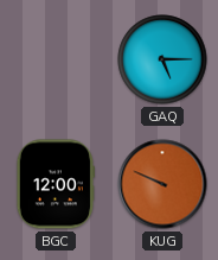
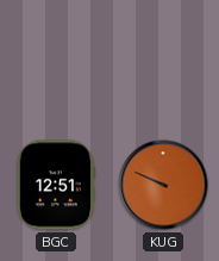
GAQ: 5:15 -> none (162, 59)
BGC: 12:00 -> 12:51 (55, 185)
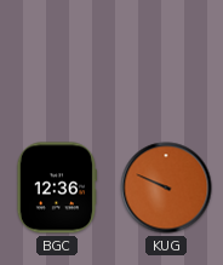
BGC: 12:51 -> 12:36 (56, 188)
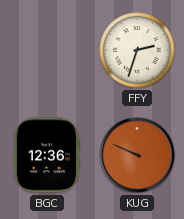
FFY: none -> 2:33 (137, 50)
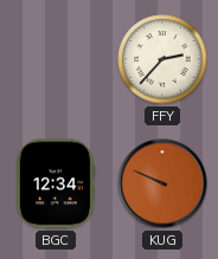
FFY: 2:33 -> 2:37 (162, 59)
BGC: 12:36 -> 12:34 (54, 183)
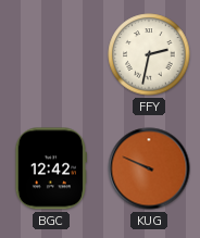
FFY: 2:37 -> 2:32 (149, 54)
BGC: 12:34 -> 12:42 (50, 168)
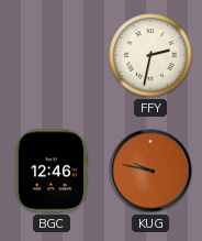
BGC: 12:42 -> 12:46 (50, 171)
KUG: 9:49 -> 9:47 (150, 171)
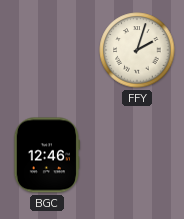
FFY: 2:32 -> 2:03 (137, 50)
KUG: 9:47 -> none (150, 171)
